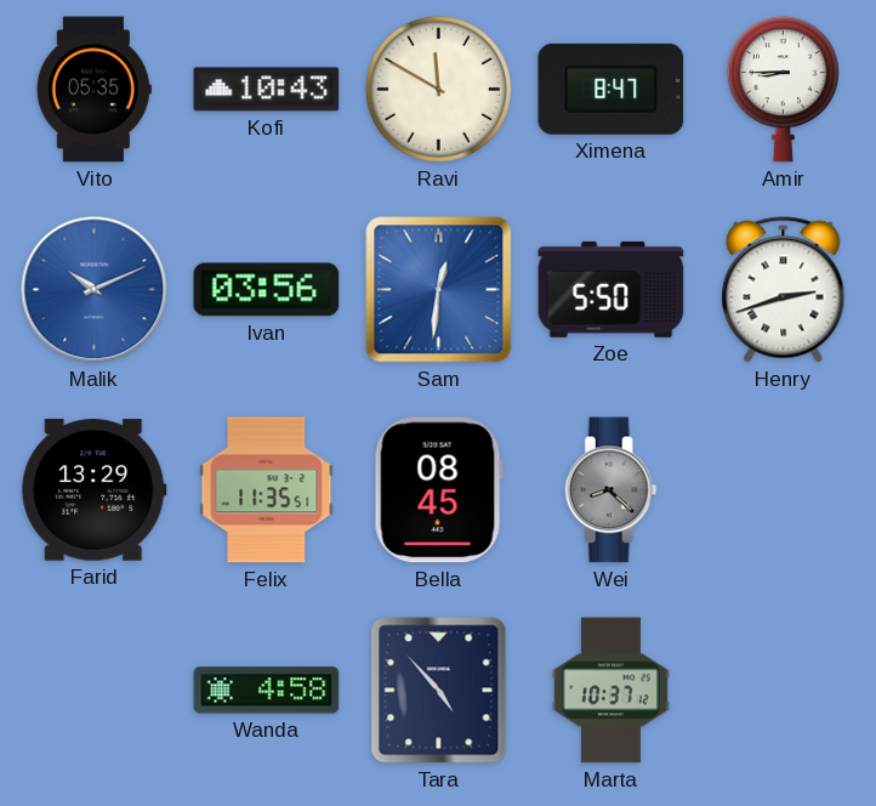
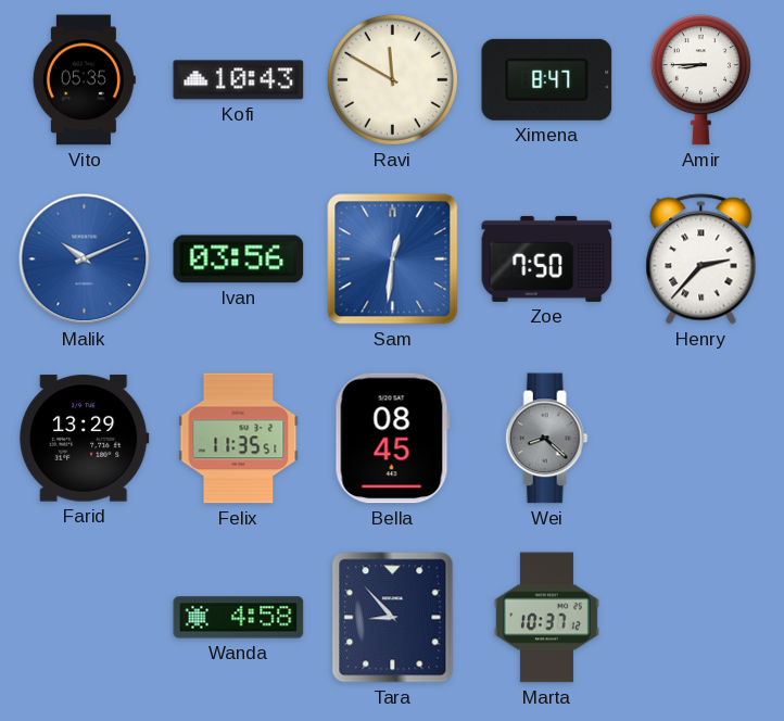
Zoe: 5:50 -> 7:50 (547, 258)
Henry: 2:42 -> 2:37 (701, 260)
Tara: 4:53 -> 8:53 (393, 618)
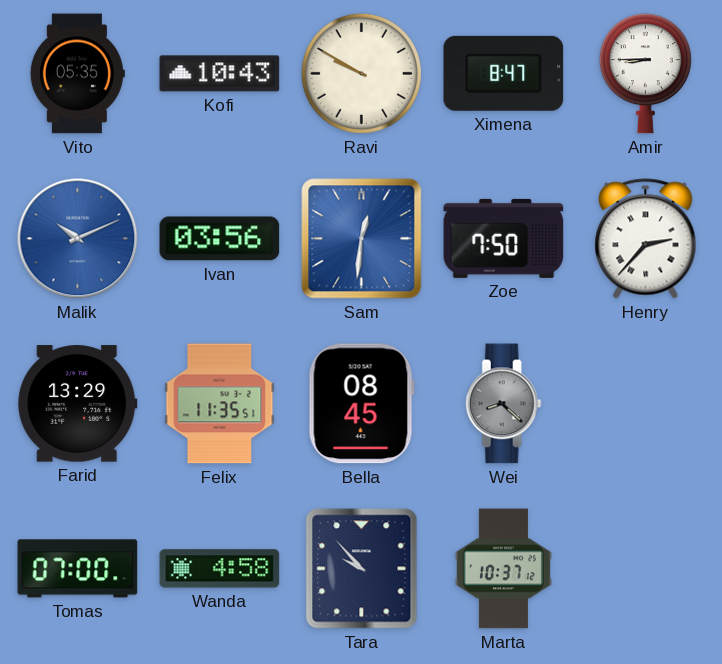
Ravi: 11:50 -> 9:50 (361, 73)
Tomas: none -> 07:00 (78, 569)
Tara: 8:53 -> 9:53 (362, 569)
